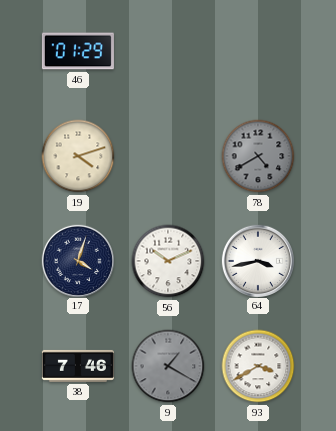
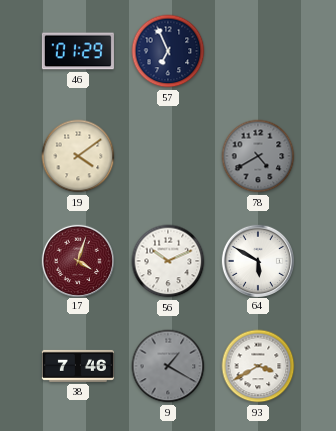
57: none -> 6:56 (168, 51)
19: 4:12 -> 4:09 (78, 156)
17 dial: navy -> burgundy (77, 260)
64: 3:43 -> 5:50 (257, 260)
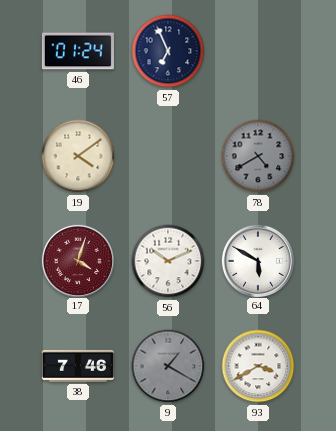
46: 01:29 -> 01:24 (78, 51)
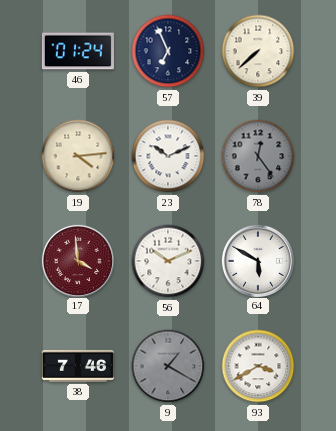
39: none -> 7:38 (258, 51)
19: 4:09 -> 4:14 (78, 156)
23: none -> 10:11 (168, 156)
78: 4:40 -> 12:24 (258, 156)
17: 4:03 -> 3:59 (77, 260)
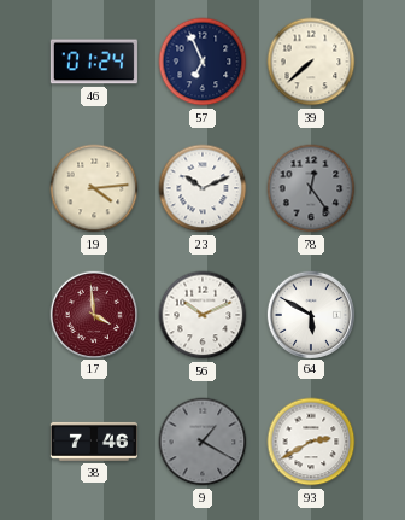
93: 3:40 -> 2:40 (311, 442)
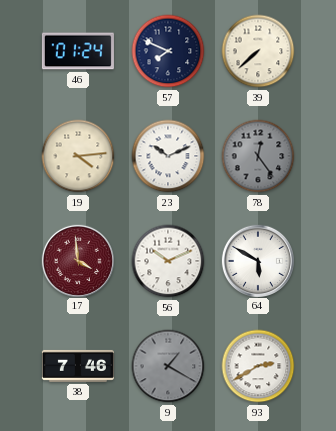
57: 6:56 -> 7:49 (168, 51)
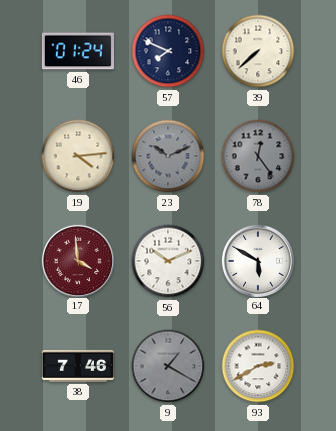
23 dial: white -> grey (168, 156)
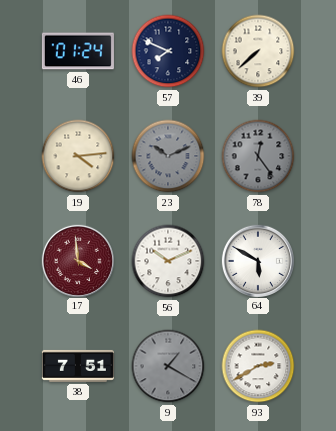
38: 7:46 -> 7:51 (78, 366)
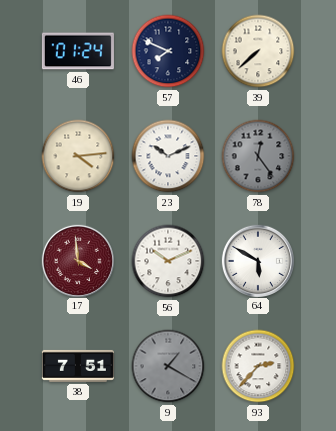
23 dial: grey -> white (168, 156)
93: 2:40 -> 2:37 (258, 366)
